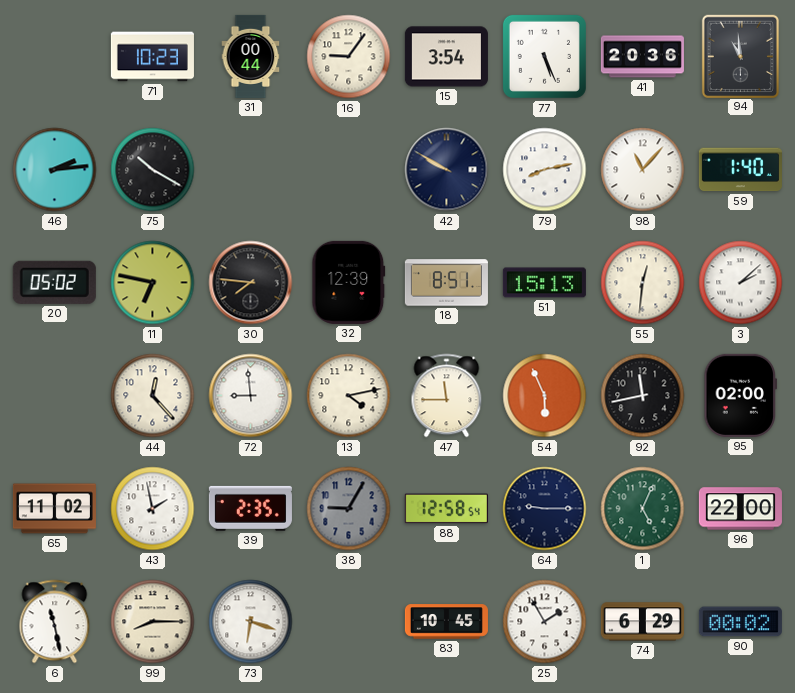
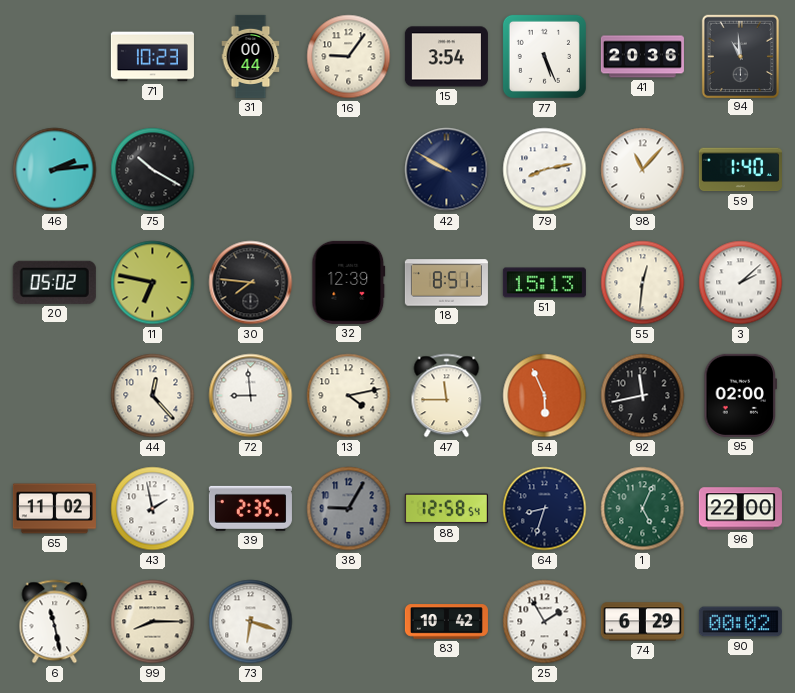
64: 9:15 -> 8:33 (545, 509)
83: 10:45 -> 10:42 (446, 622)
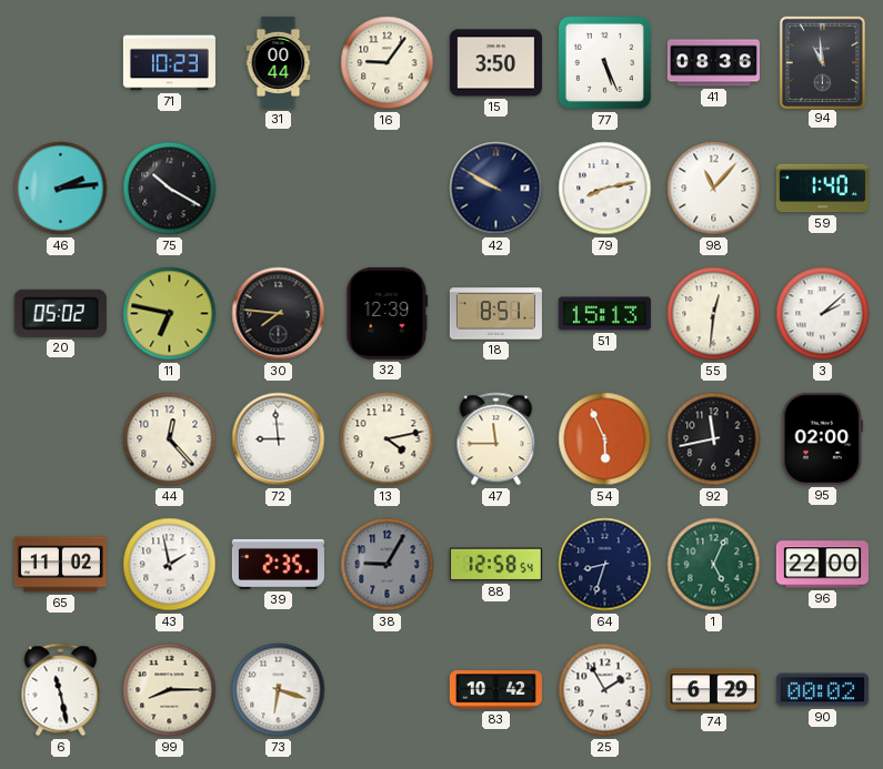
15: 3:54 -> 3:50 (495, 63)
41: 20:36 -> 08:36 (713, 63)
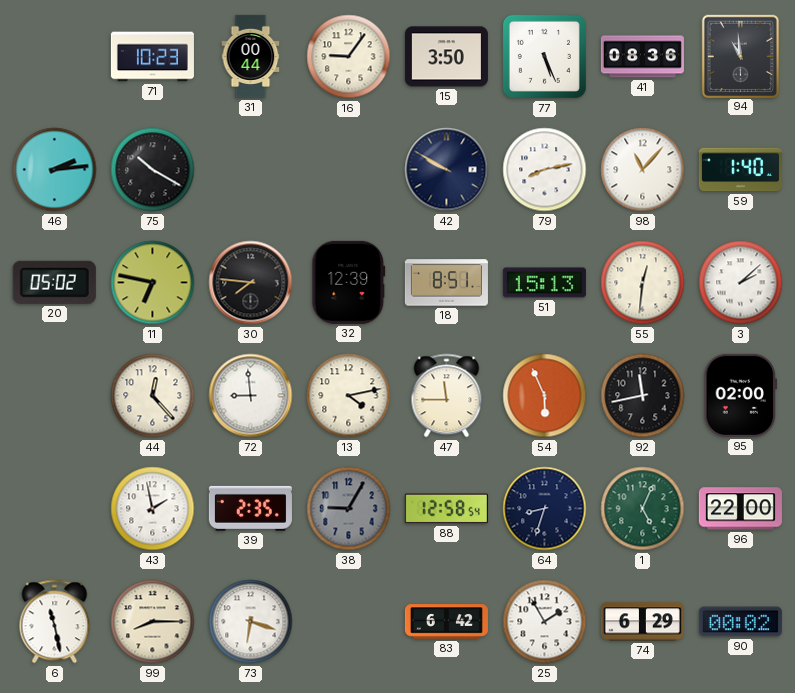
65: 11:02 -> none (60, 565)
83: 10:42 -> 6:42 (446, 622)
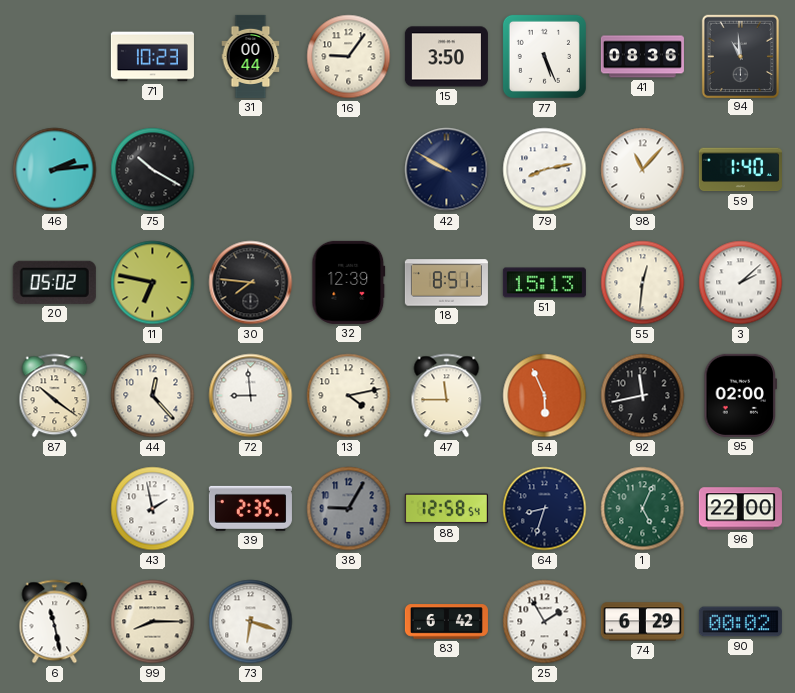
87: none -> 10:21 (55, 396)
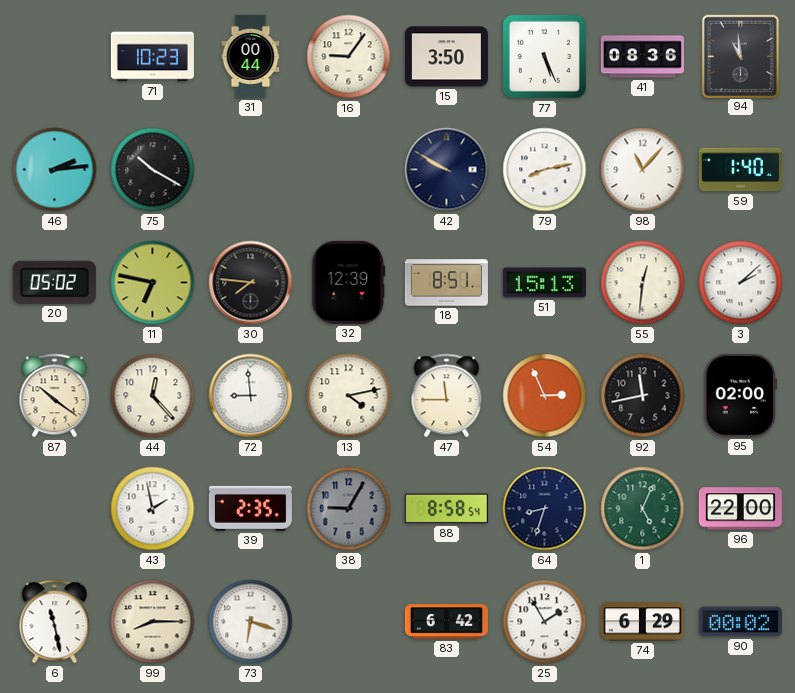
54: 5:56 -> 2:56 (545, 396)
88: 12:58 -> 8:58 (446, 509)
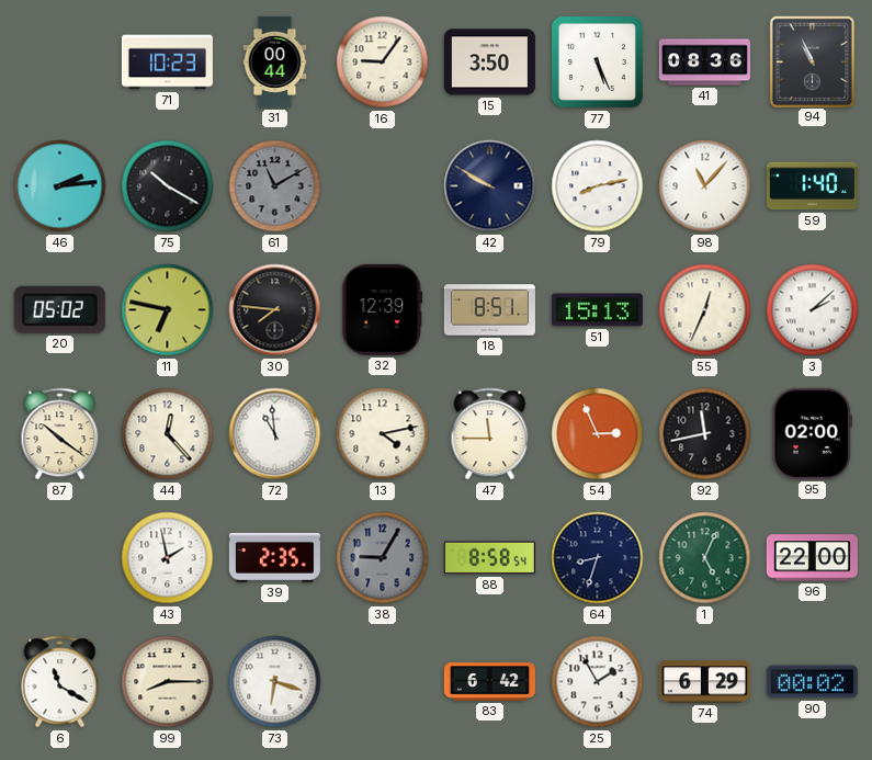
94: 10:59 -> 10:56 (812, 61)
61: none -> 11:10 (275, 186)
55: 12:31 -> 12:34 (705, 310)
72: 8:59 -> 10:59 (275, 434)
6: 11:28 -> 11:20 (60, 682)
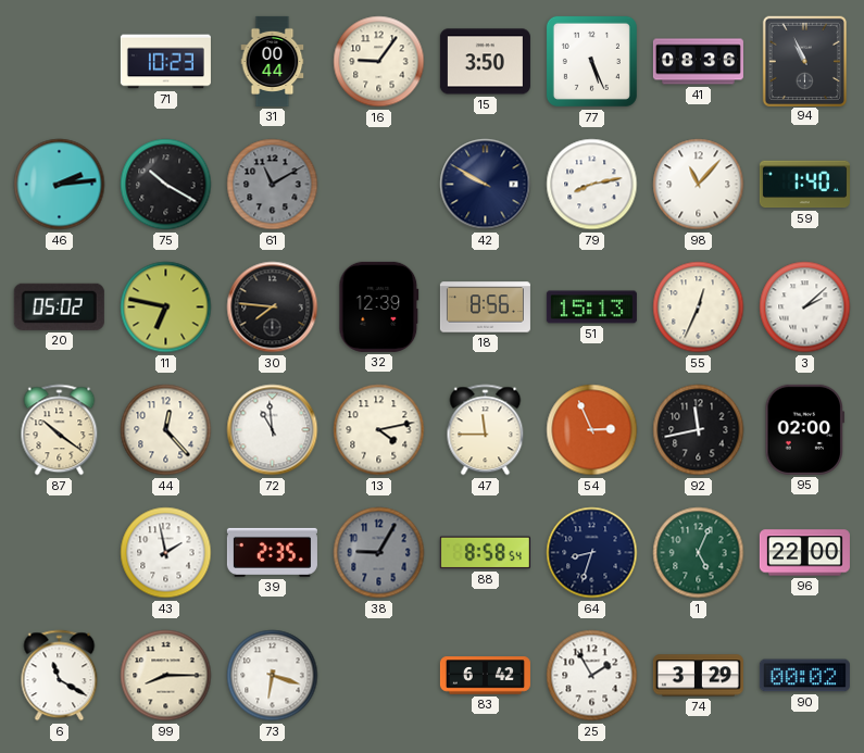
18: 8:51 -> 8:56 (485, 308)
74: 6:29 -> 3:29 (698, 676)
